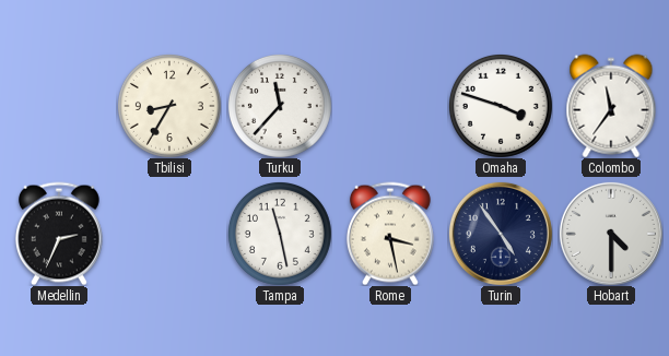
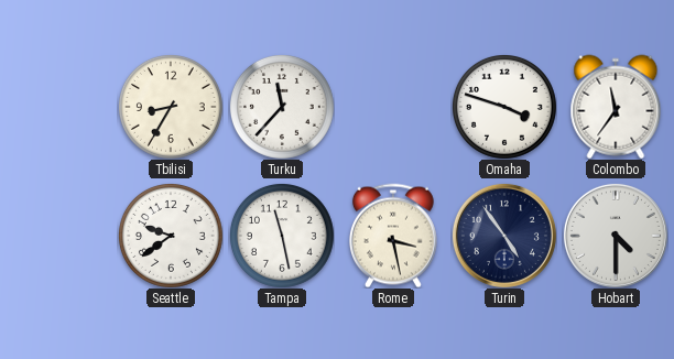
Medellin: 2:34 -> none (59, 234)
Seattle: none -> 9:39 (171, 236)
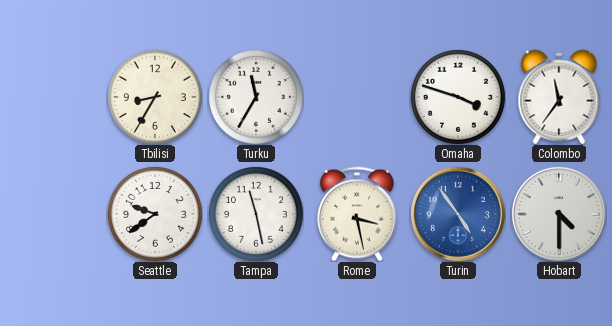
Turku: 11:37 -> 11:35 (256, 97)
Turin dial: navy -> blue (458, 214)
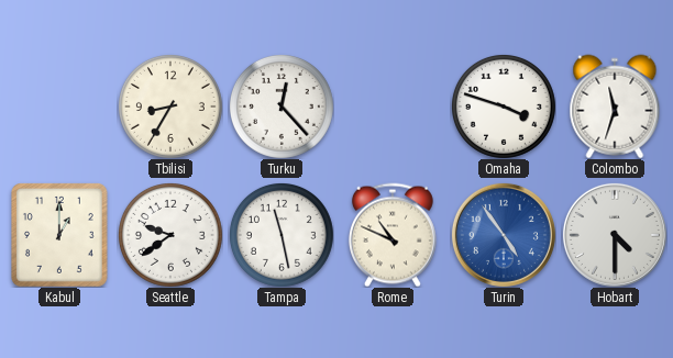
Turku: 11:35 -> 12:23 (282, 107)
Colombo: 11:36 -> 11:33 (615, 107)
Kabul: none -> 1:00 (60, 235)
Rome: 3:28 -> 10:49 (393, 235)
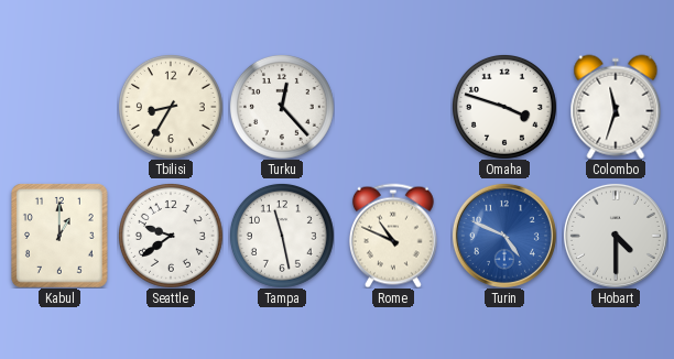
Turin: 4:54 -> 4:49 (504, 236)
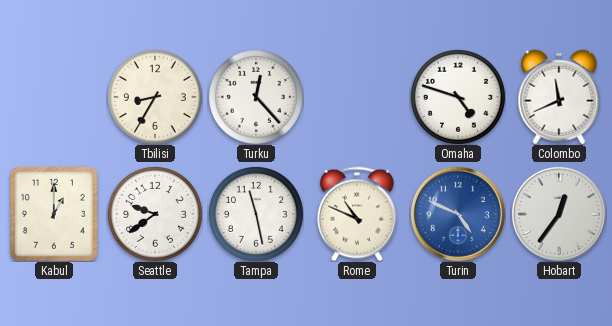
Omaha: 3:48 -> 4:48 (458, 97)
Colombo: 11:33 -> 11:41 (559, 97)
Hobart: 4:30 -> 12:36 (559, 214)
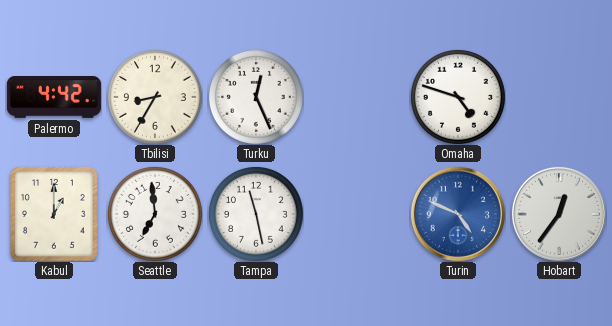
Palermo: none -> 4:42 (54, 98)
Turku: 12:23 -> 12:26 (256, 97)
Colombo: 11:41 -> none (559, 97)
Seattle: 9:39 -> 6:59 (155, 214)
Rome: 10:49 -> none (357, 214)
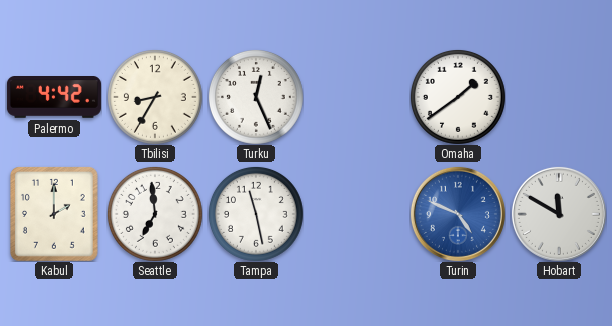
Omaha: 4:48 -> 1:39 (458, 97)
Kabul: 1:00 -> 2:00 (55, 214)
Hobart: 12:36 -> 11:50 (559, 214)
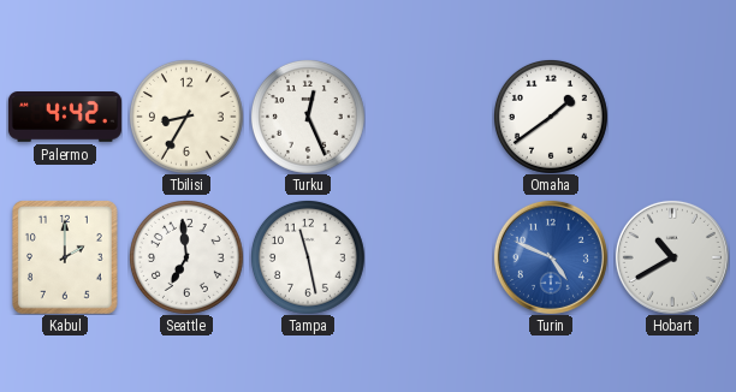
Hobart: 11:50 -> 10:40 (672, 257)
